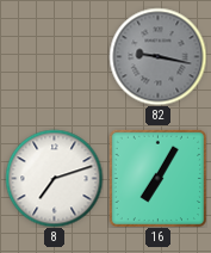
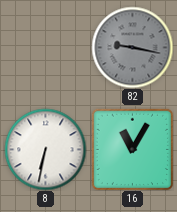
8: 7:12 -> 6:32 (45, 149)
16: 7:05 -> 11:05 (132, 149)
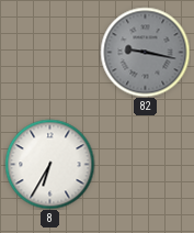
8: 6:32 -> 6:35 (49, 164)
16: 11:05 -> none (132, 149)
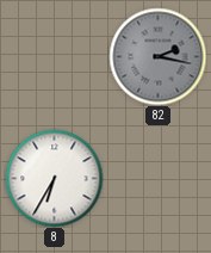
82: 9:17 -> 2:17 (157, 56)
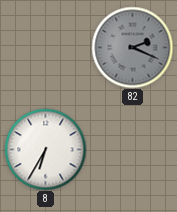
82: 2:17 -> 2:19 (132, 47)
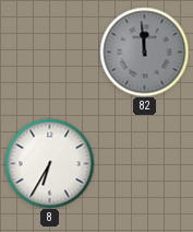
82: 2:19 -> 11:59 (144, 51)
